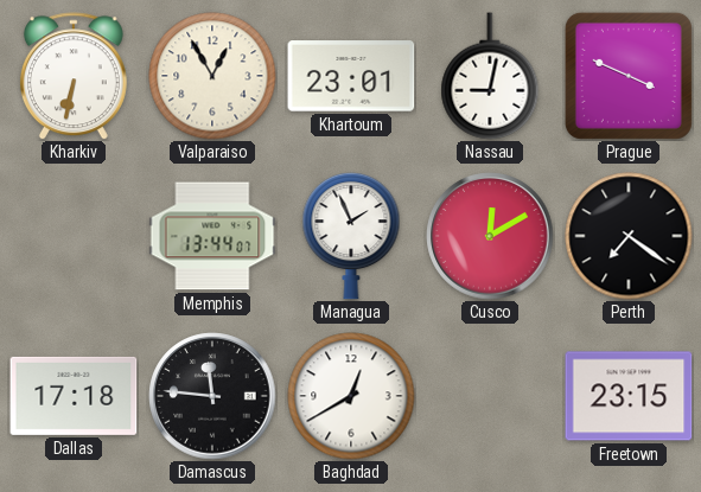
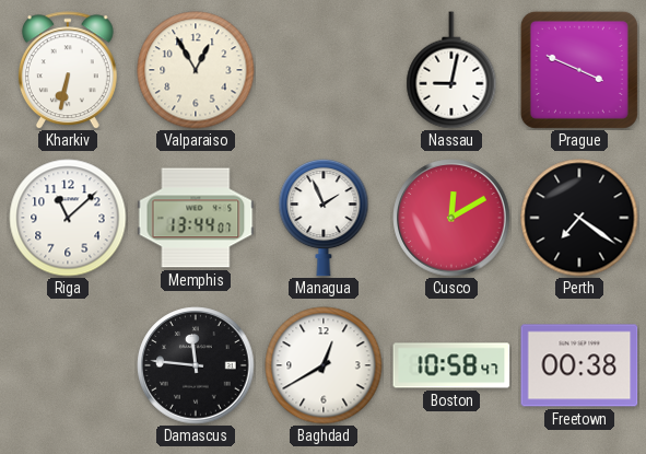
Khartoum: 23:01 -> none (351, 76)
Riga: none -> 11:08 (68, 218)
Dallas: 17:18 -> none (74, 396)
Boston: none -> 10:58 (451, 365)
Freetown: 23:15 -> 00:38 (579, 365)
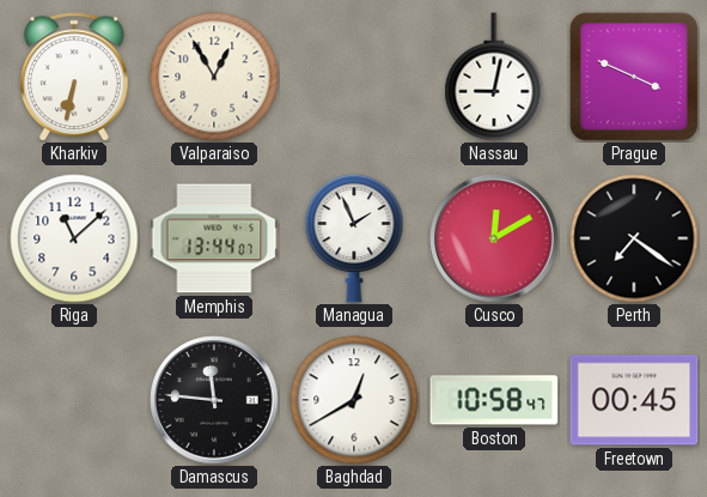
Freetown: 00:38 -> 00:45 (634, 400)
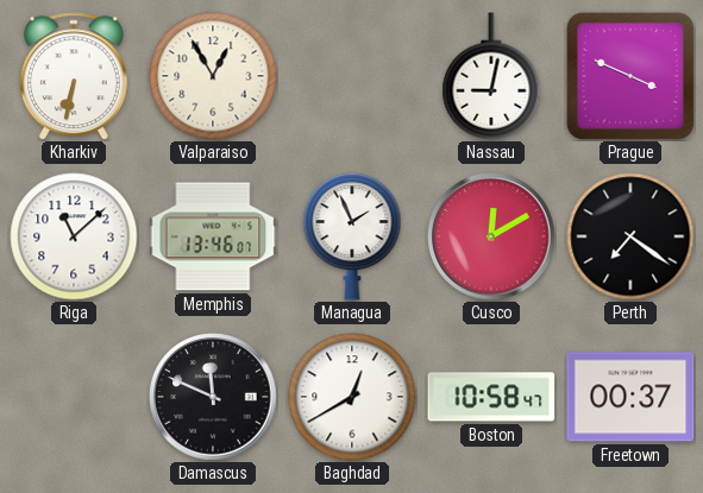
Memphis: 13:44 -> 13:46 (213, 236)
Damascus: 11:46 -> 11:49 (213, 397)
Freetown: 00:45 -> 00:37 (630, 397)
